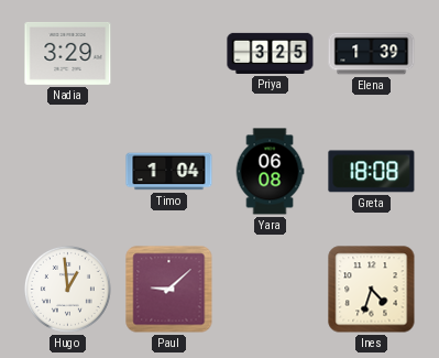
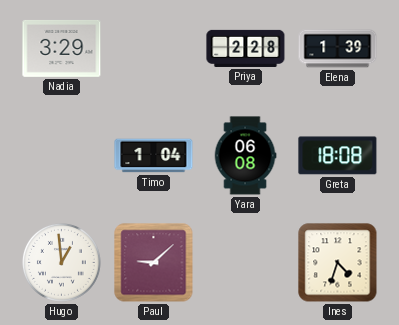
Priya: 3:25 -> 2:28 (246, 48)
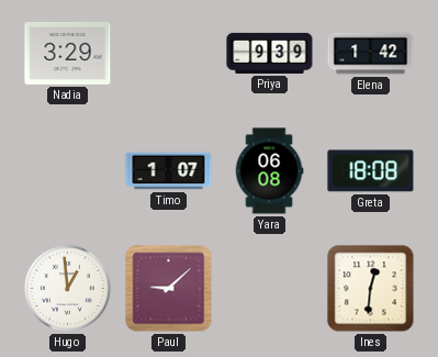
Priya: 2:28 -> 9:39 (270, 53)
Elena: 1:39 -> 1:42 (371, 54)
Timo: 1:04 -> 1:07 (169, 171)
Ines: 4:33 -> 12:31 (371, 289)
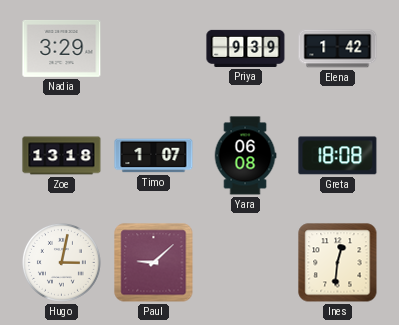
Zoe: none -> 13:18 (62, 156)
Hugo: 12:59 -> 3:02 (61, 262)
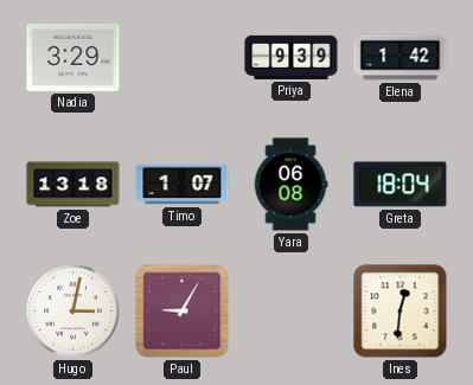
Greta: 18:08 -> 18:04 (401, 185)
Paul: 9:08 -> 9:05 (183, 312)
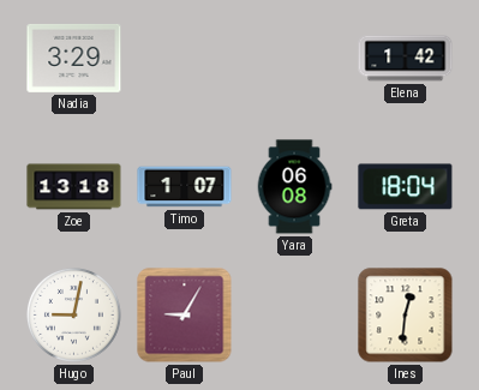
Priya: 9:39 -> none (292, 57)
Hugo: 3:02 -> 9:02 (73, 314)
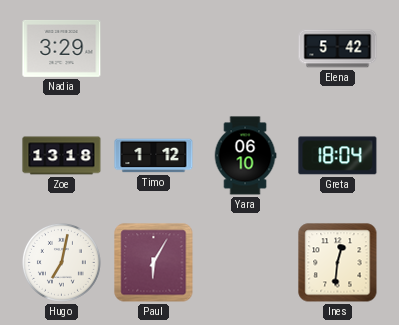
Elena: 1:42 -> 5:42 (338, 49)
Timo: 1:07 -> 1:12 (154, 156)
Yara: 06:08 -> 06:10 (245, 156)
Hugo: 9:02 -> 7:02 (61, 262)
Paul: 9:05 -> 6:05 (154, 263)
